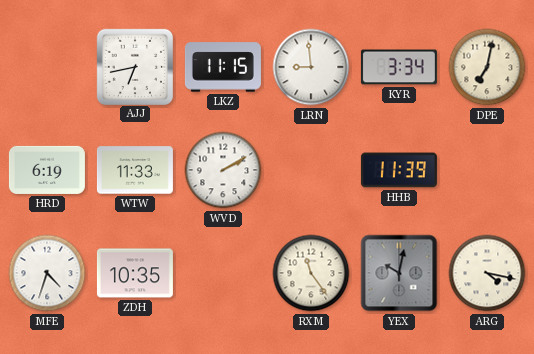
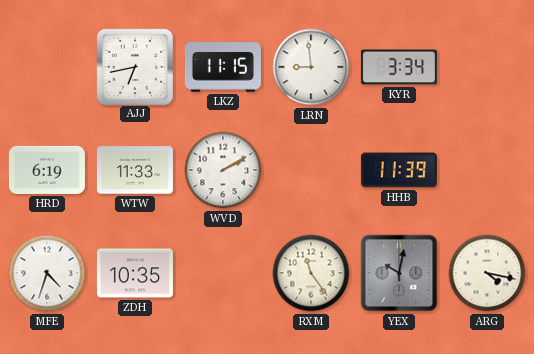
DPE: 7:02 -> none (487, 67)
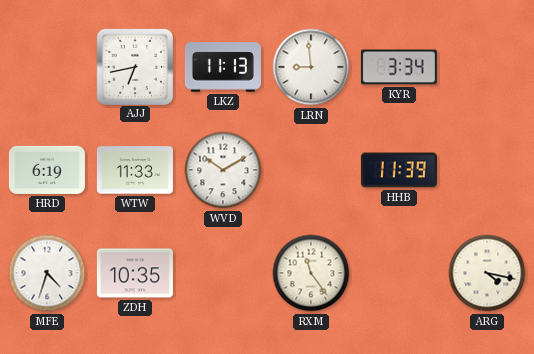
LKZ: 11:15 -> 11:13 (223, 67)
WVD: 2:10 -> 10:10 (223, 170)
YEX: 10:02 -> none (399, 273)
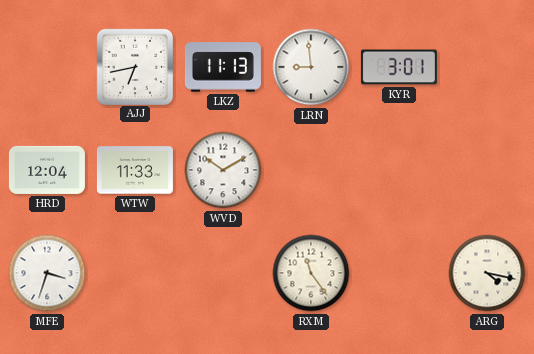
KYR: 3:34 -> 3:01 (399, 67)
HRD: 6:19 -> 12:04 (47, 170)
HHB: 11:39 -> none (399, 170)
MFE: 4:33 -> 3:33 (47, 273)
ZDH: 10:35 -> none (135, 273)
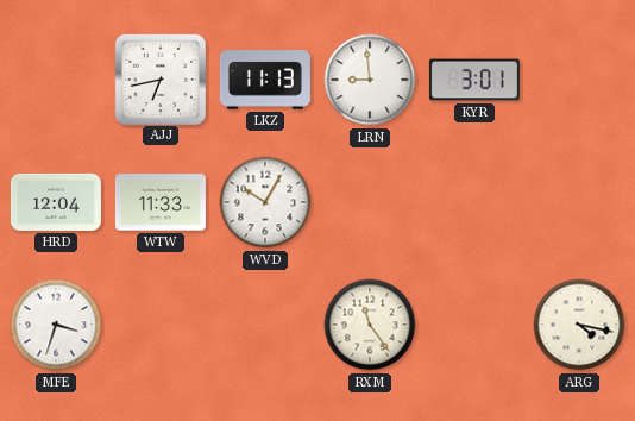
WVD: 10:10 -> 10:05 (265, 202)
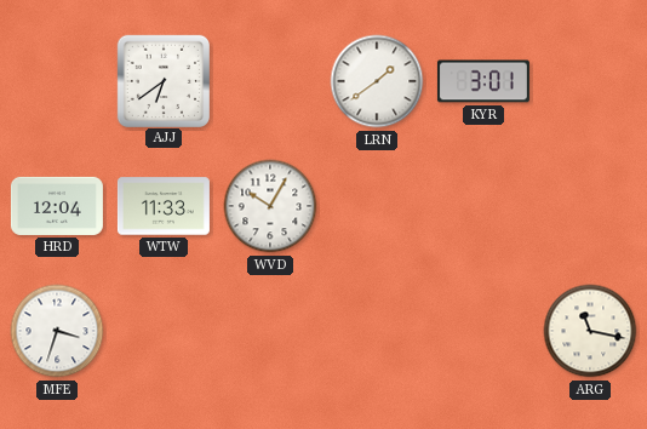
AJJ: 6:43 -> 6:39 (162, 80)
LKZ: 11:13 -> none (265, 80)
LRN: 8:59 -> 1:39 (377, 81)
RXM: 11:24 -> none (370, 325)
ARG: 4:17 -> 11:17 (590, 331)
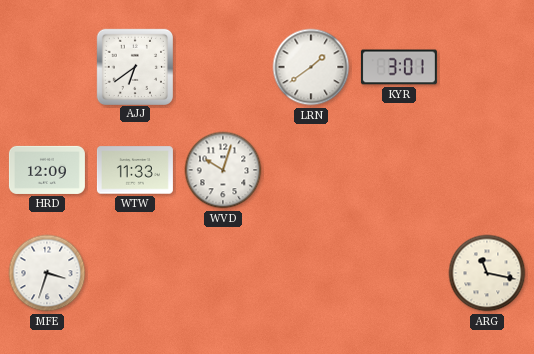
HRD: 12:04 -> 12:09 (47, 170)
WVD: 10:05 -> 10:03 (223, 170)
